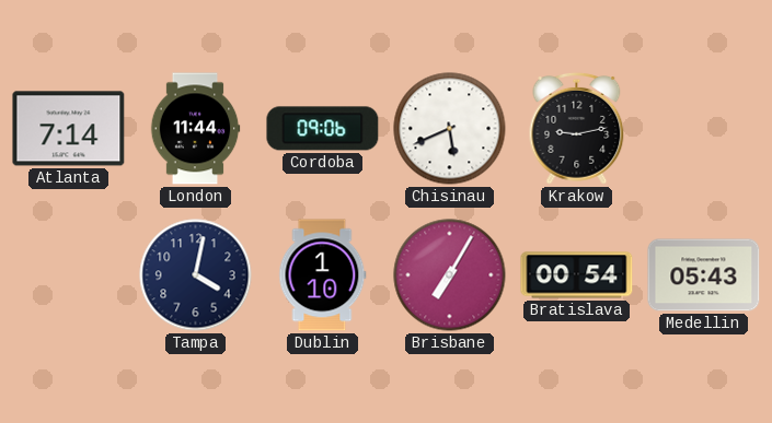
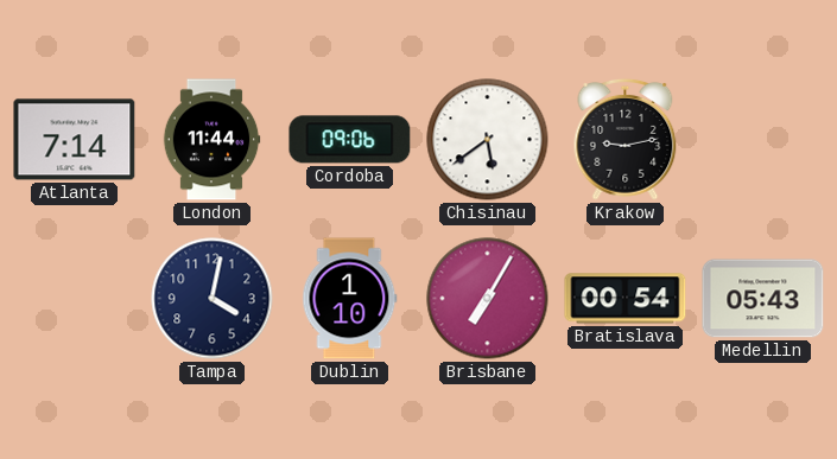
Chisinau: 5:41 -> 5:39 (488, 140)
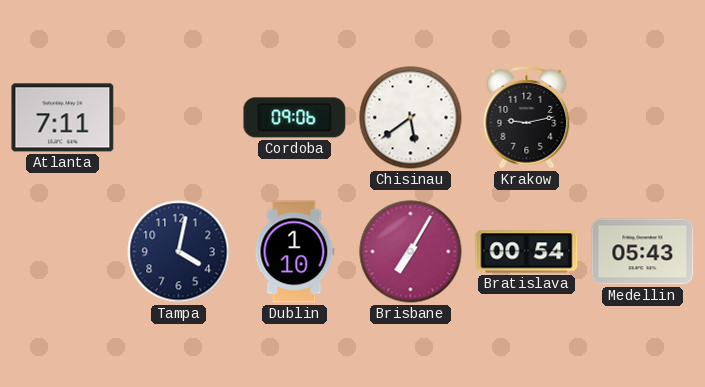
Atlanta: 7:14 -> 7:11 (63, 118)
London: 11:44 -> none (211, 140)
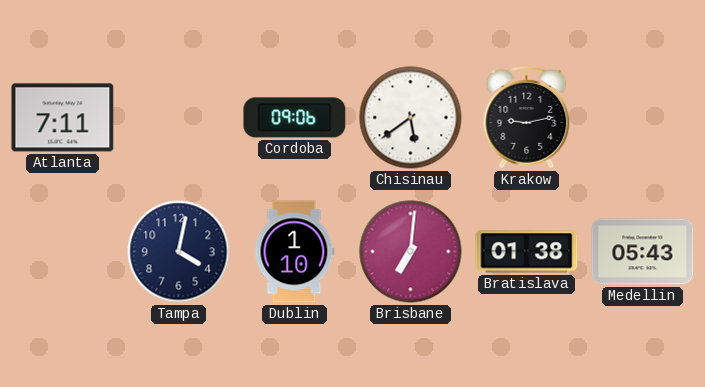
Brisbane: 7:05 -> 7:01 (411, 252)
Bratislava: 00:54 -> 01:38 (527, 252)
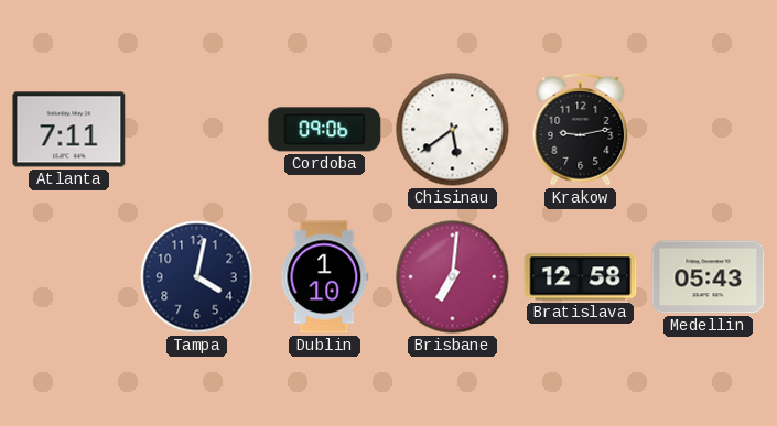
Bratislava: 01:38 -> 12:58 (581, 277)
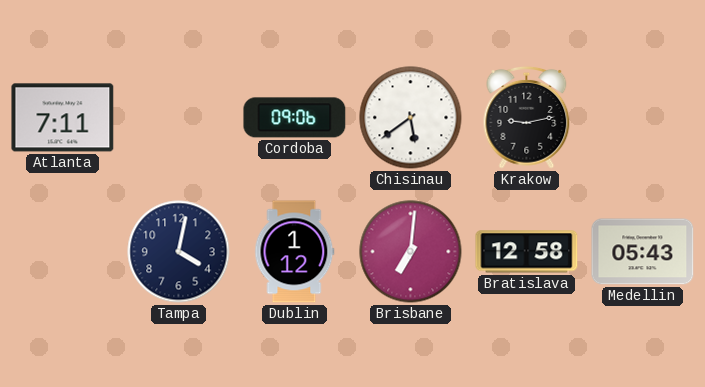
Dublin: 1:10 -> 1:12 (295, 252)
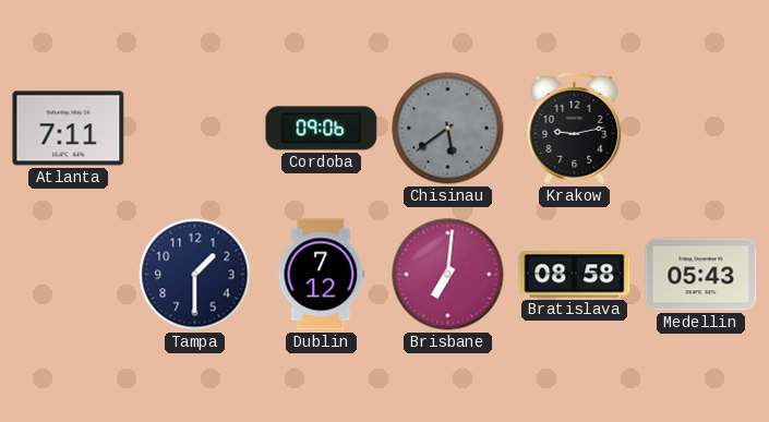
Chisinau dial: white -> grey (448, 129)
Tampa: 4:02 -> 1:30 (195, 275)
Dublin: 1:12 -> 7:12 (322, 275)
Bratislava: 12:58 -> 08:58 (575, 275)
